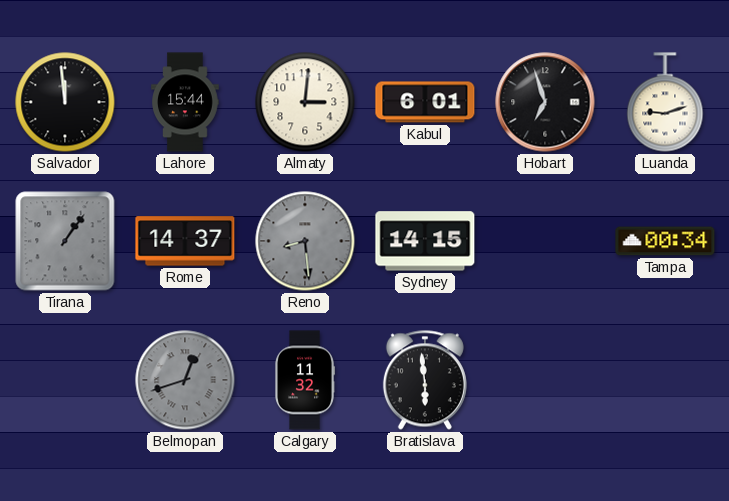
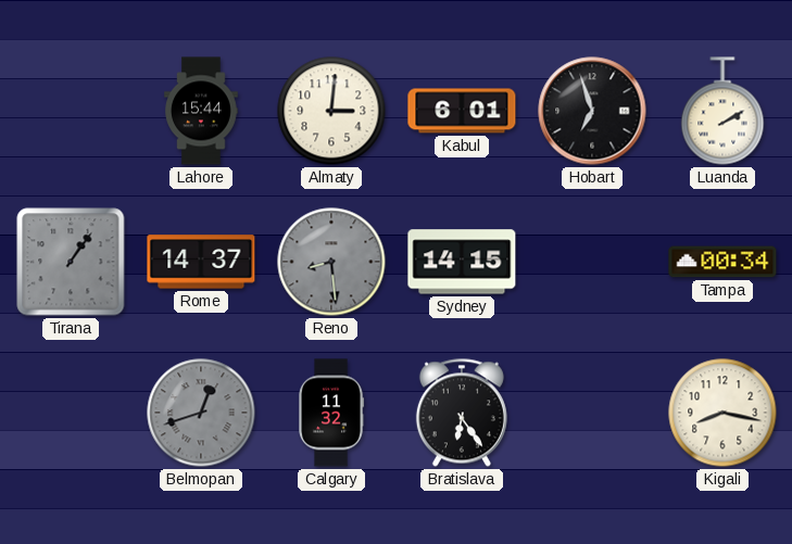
Salvador: 11:59 -> none (65, 102)
Luanda: 9:12 -> 2:10 (722, 111)
Bratislava: 5:59 -> 6:24 (462, 413)
Kigali: none -> 8:17 (722, 413)
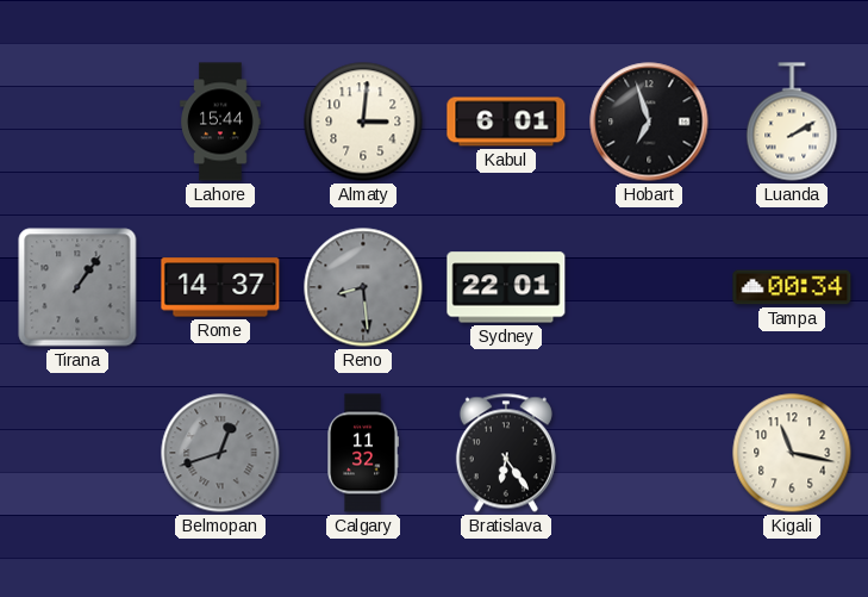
Sydney: 14:15 -> 22:01 (506, 287)
Kigali: 8:17 -> 11:17 (792, 453)
